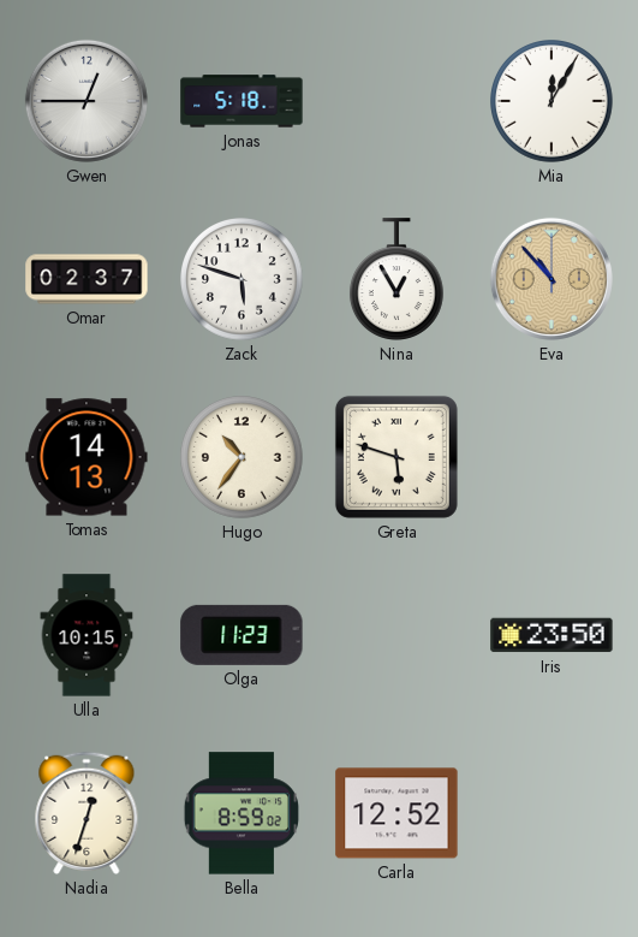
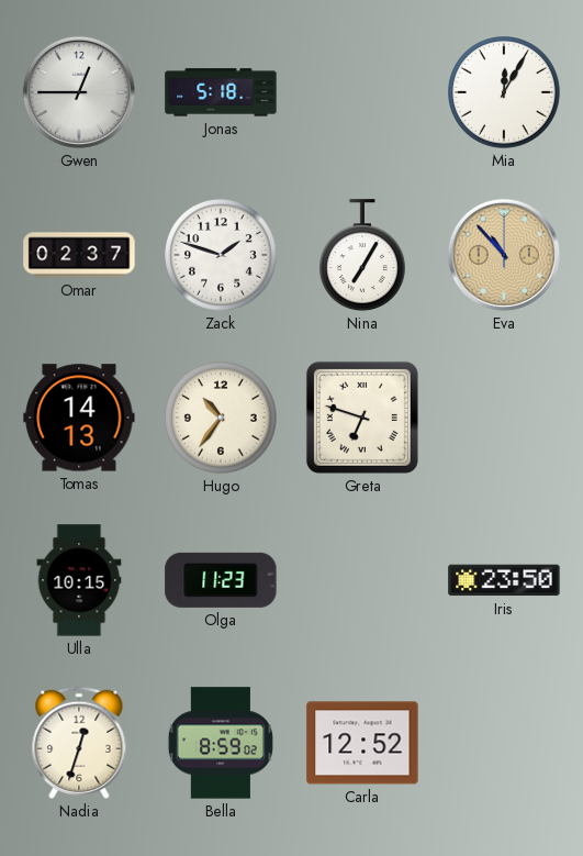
Zack: 5:48 -> 1:48 (222, 256)
Nina: 12:55 -> 7:05 (362, 255)
Greta: 5:48 -> 6:48 (362, 418)
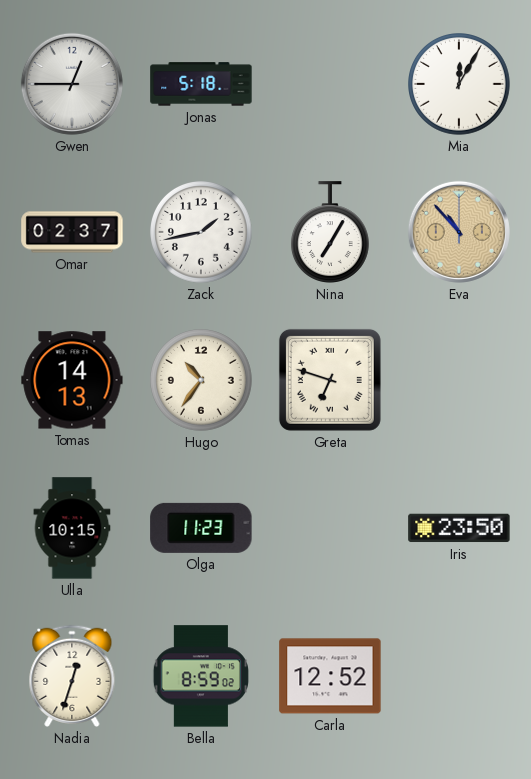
Zack: 1:48 -> 1:43 (202, 233)
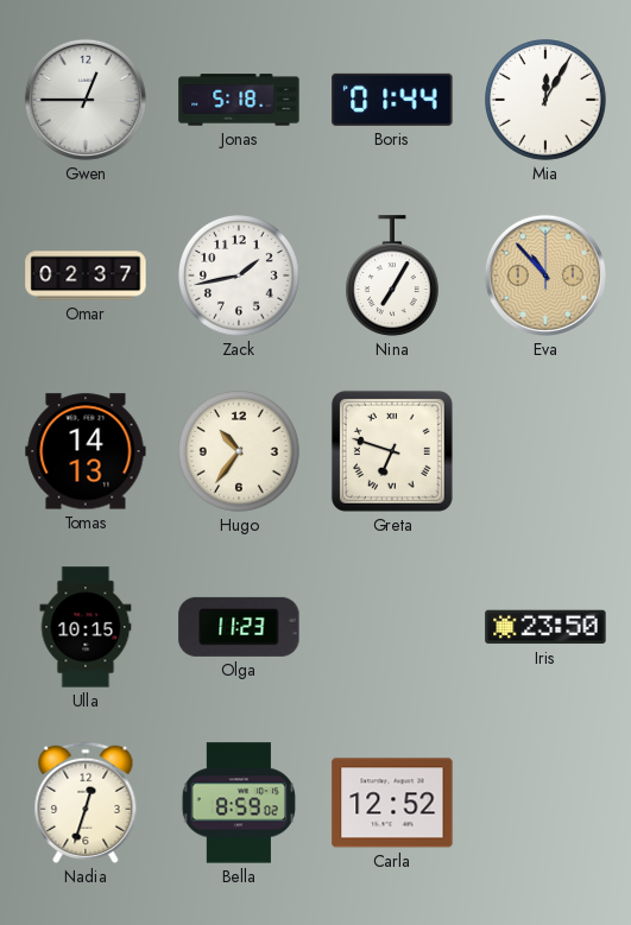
Boris: none -> 01:44 (392, 100)
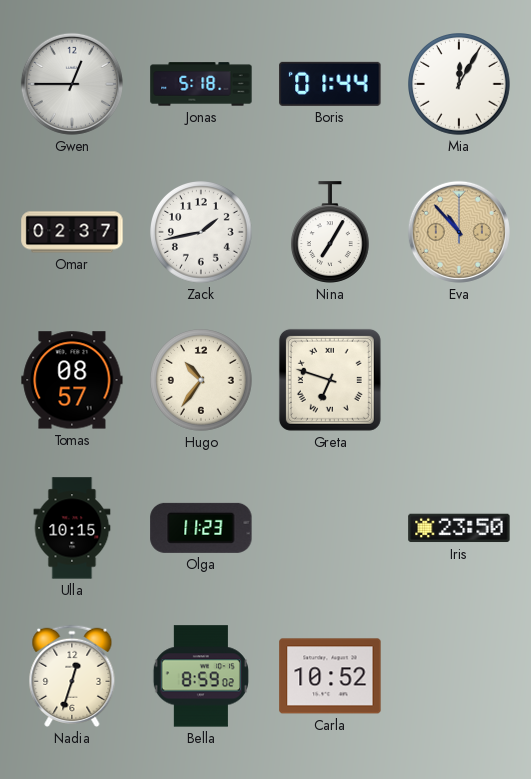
Tomas: 14:13 -> 08:57 (72, 380)
Carla: 12:52 -> 10:52 (330, 676)
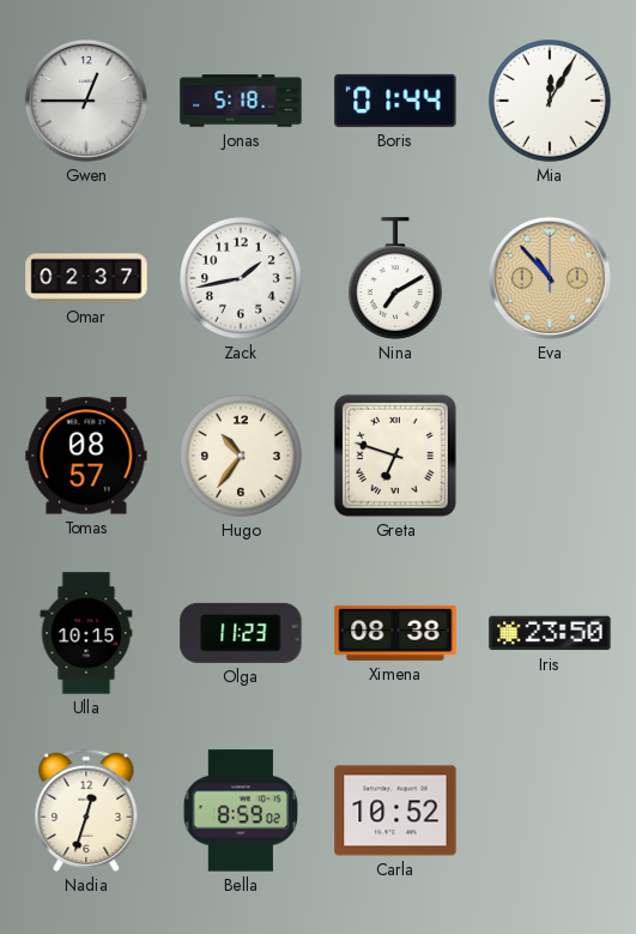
Nina: 7:05 -> 7:10 (395, 278)
Ximena: none -> 08:38 (395, 633)
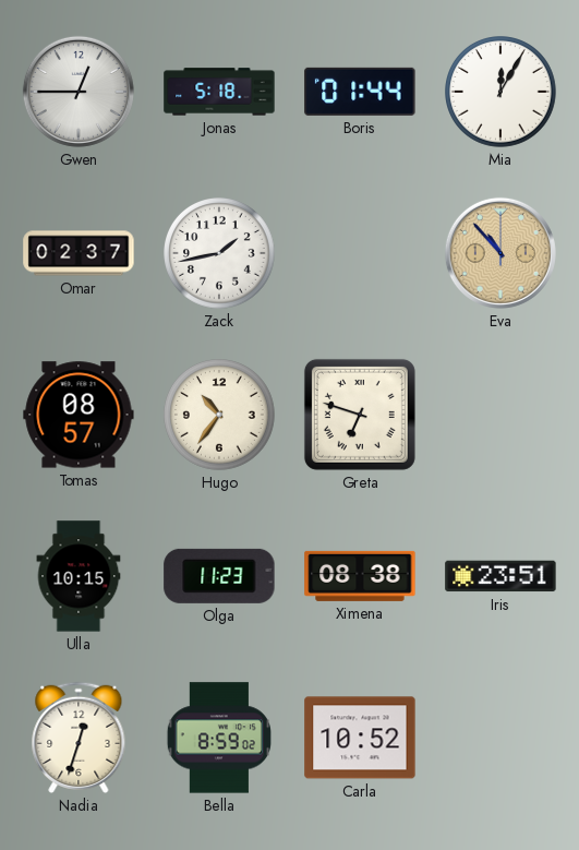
Nina: 7:10 -> none (395, 278)
Iris: 23:50 -> 23:51 (500, 576)
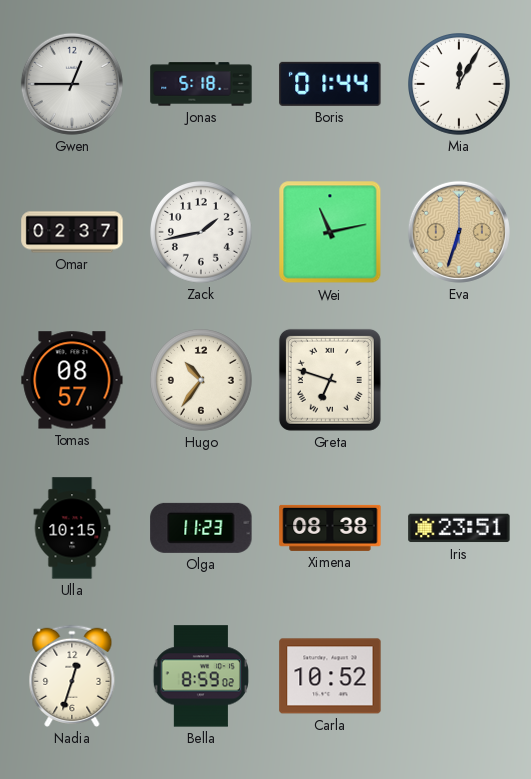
Wei: none -> 11:13 (330, 232)
Eva: 10:53 -> 6:33 (459, 232)
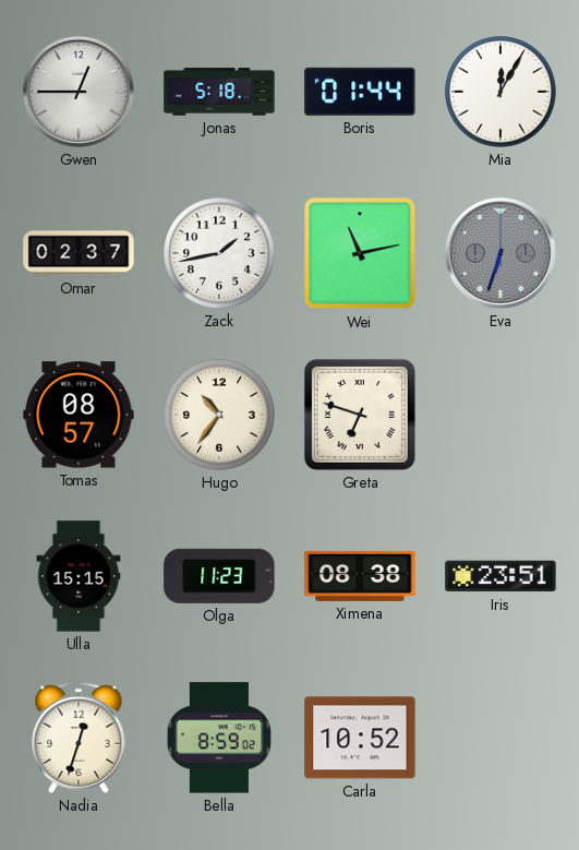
Eva dial: champagne -> grey (500, 253)
Ulla: 10:15 -> 15:15 (79, 576)
